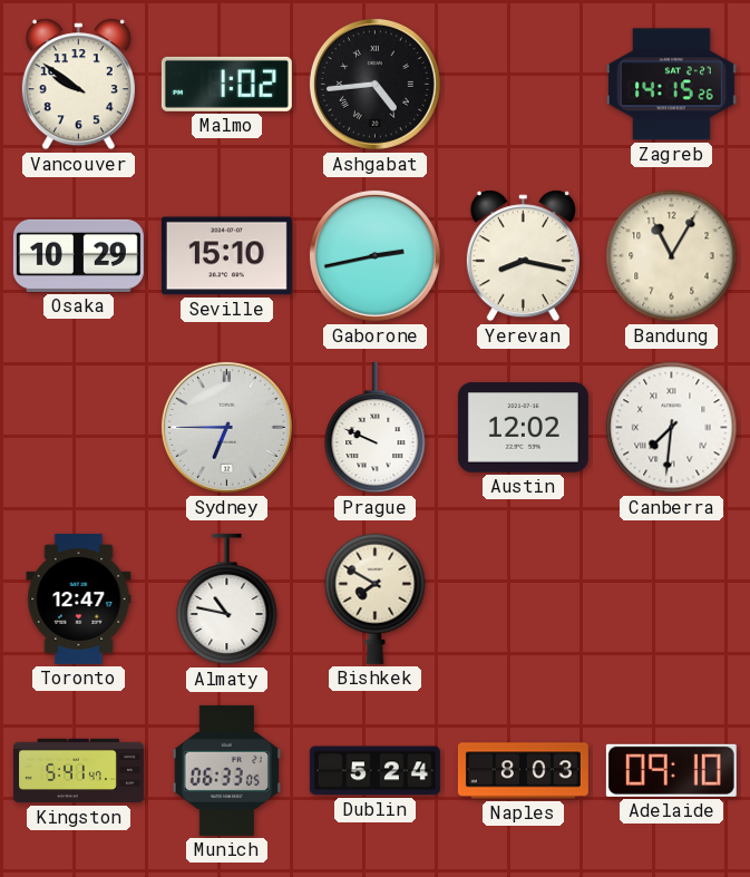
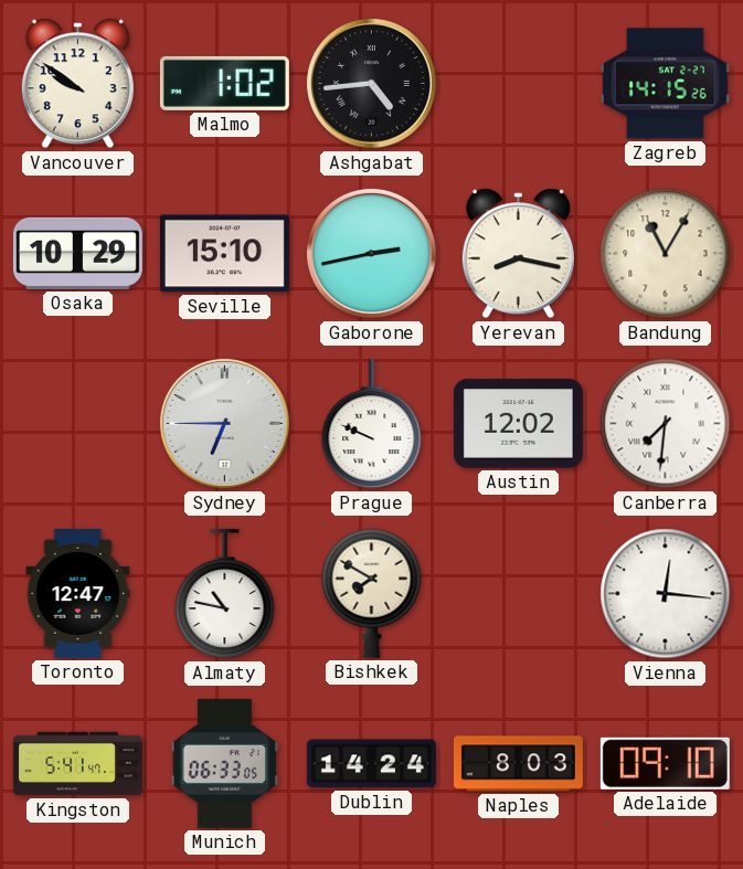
Vienna: none -> 12:16 (666, 594)
Dublin: 5:24 -> 14:24 (371, 764)
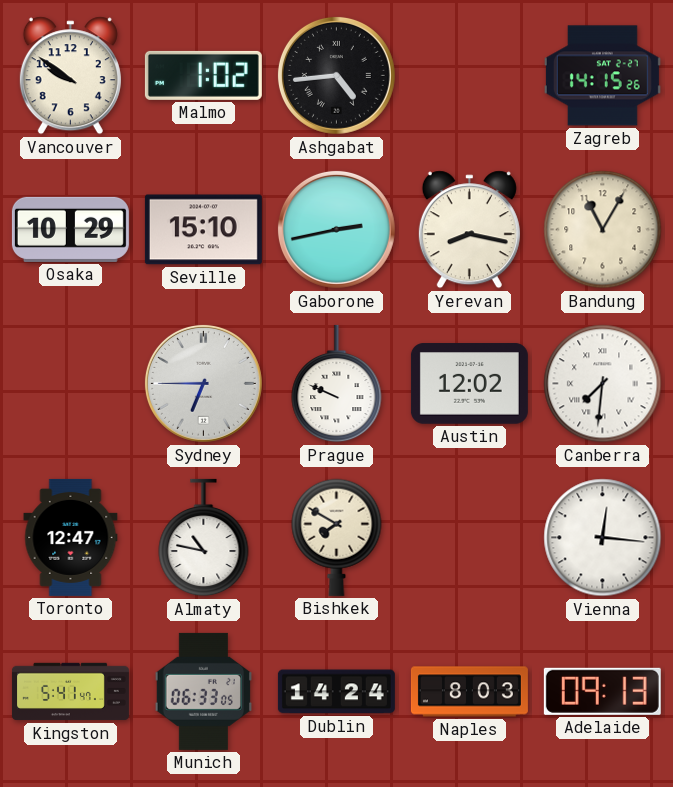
Adelaide: 09:10 -> 09:13 (602, 691)
